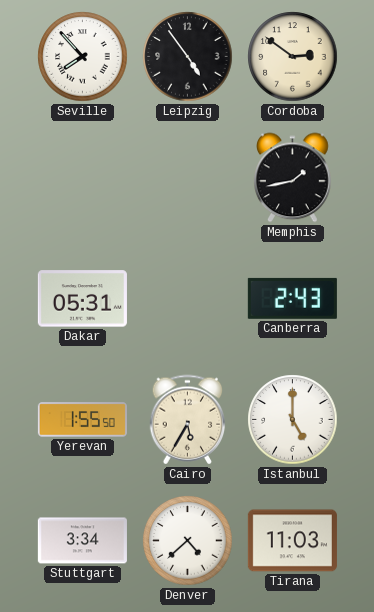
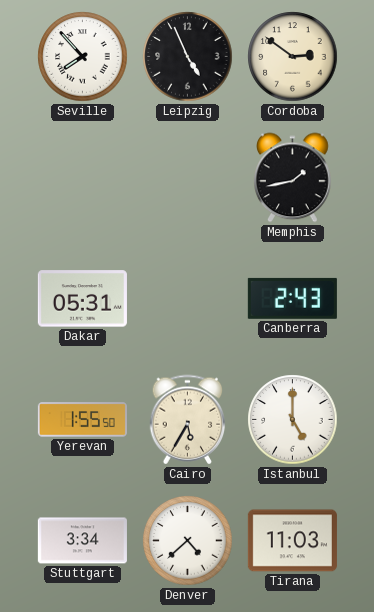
Leipzig: 4:54 -> 4:56 (188, 57)
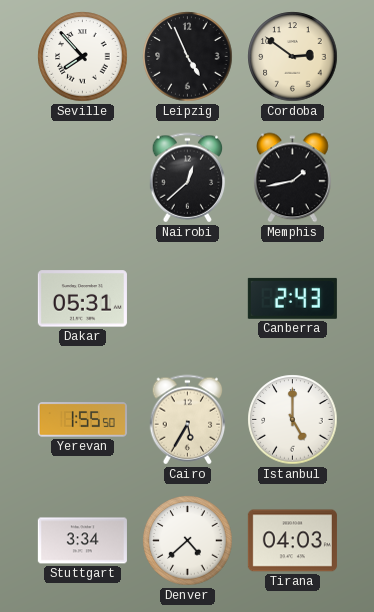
Nairobi: none -> 12:38 (188, 178)
Tirana: 11:03 -> 04:03 (292, 541)
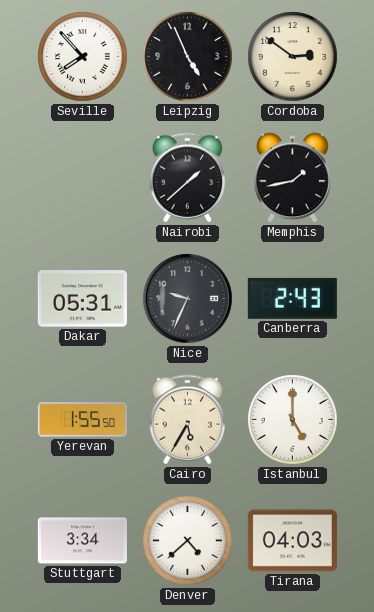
Nairobi: 12:38 -> 1:38 (188, 178)
Nice: none -> 9:34 (188, 299)
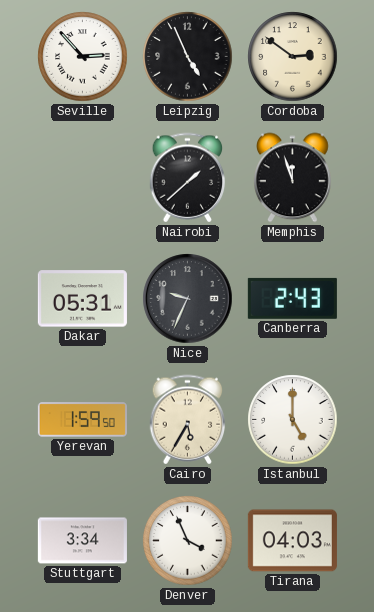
Seville: 7:53 -> 2:53 (83, 57)
Memphis: 1:43 -> 11:57 (293, 178)
Yerevan: 1:55 -> 1:59 (82, 420)
Denver: 4:38 -> 3:56 (188, 541)
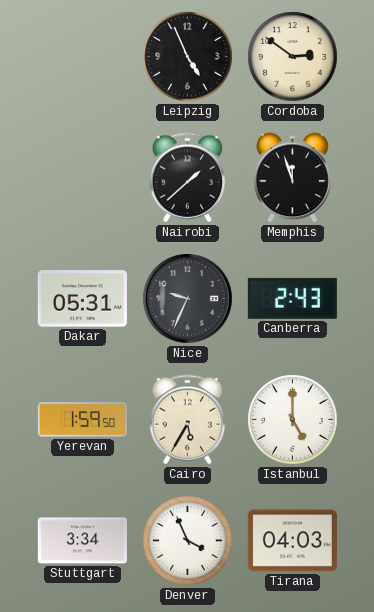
Seville: 2:53 -> none (83, 57)
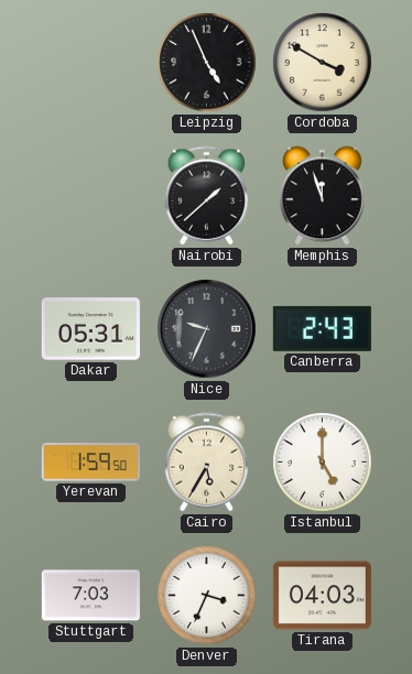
Cordoba: 2:51 -> 3:50 (323, 63)
Stuttgart: 3:34 -> 7:03 (90, 596)
Denver: 3:56 -> 3:34 (207, 596)
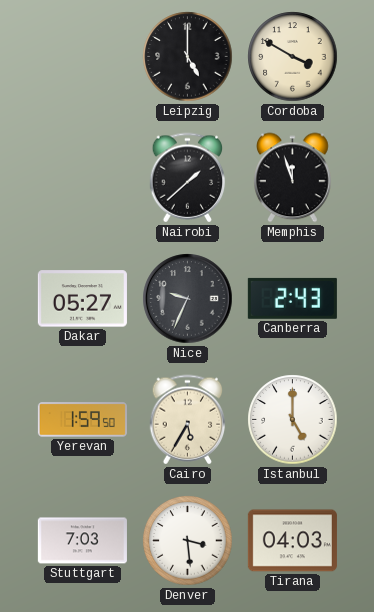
Leipzig: 4:56 -> 5:00 (188, 57)
Dakar: 05:31 -> 05:27 (82, 299)
Denver: 3:34 -> 3:29 (188, 541)
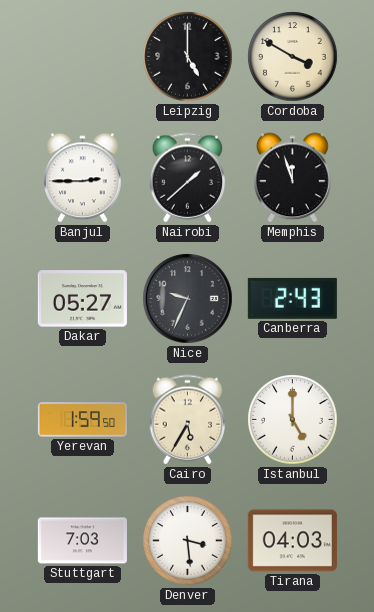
Banjul: none -> 2:45 (83, 178)
